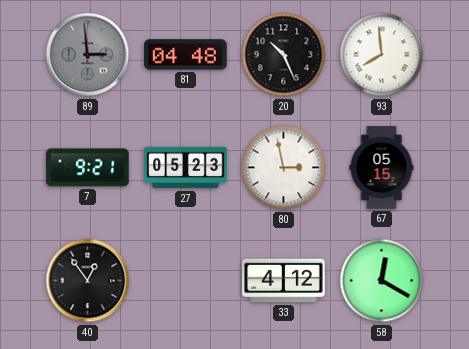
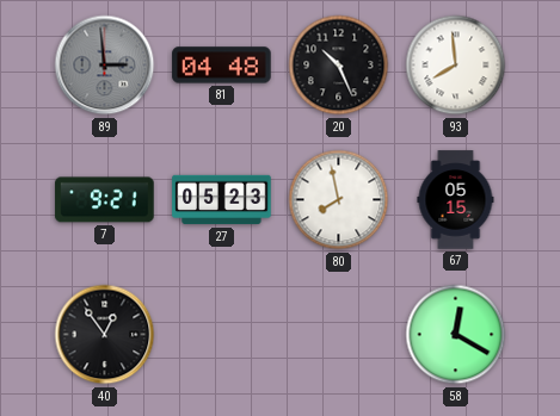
80: 2:58 -> 7:58 (339, 200)
33: 4:12 -> none (284, 281)
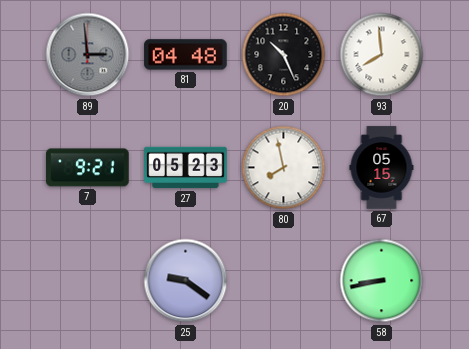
40: 12:54 -> none (105, 335)
25: none -> 9:21 (186, 281)
58: 12:20 -> 8:43 (382, 281)
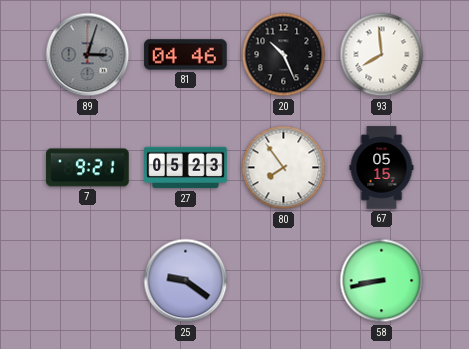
89: 2:59 -> 3:03 (88, 55)
81: 04:48 -> 04:46 (186, 55)
80: 7:58 -> 7:54 (284, 168)
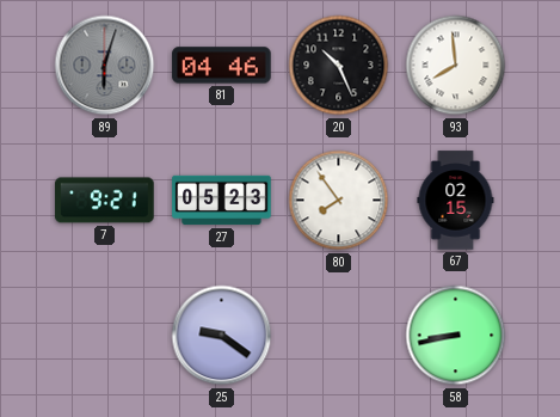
89: 3:03 -> 6:03 (105, 66)
67: 05:15 -> 02:15 (456, 201)
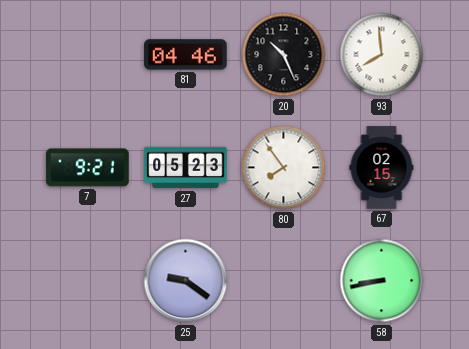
89: 6:03 -> none (105, 66)
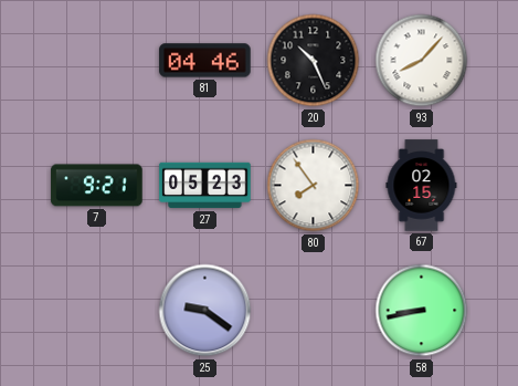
93: 7:59 -> 8:07 (422, 61)
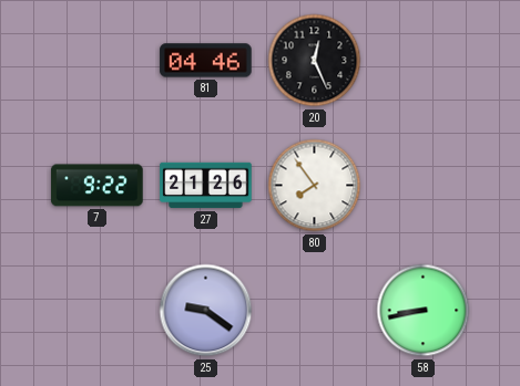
20: 10:26 -> 12:26 (315, 61)
93: 8:07 -> none (422, 61)
7: 9:21 -> 9:22 (98, 186)
27: 05:23 -> 21:26 (206, 186)
67: 02:15 -> none (422, 186)
